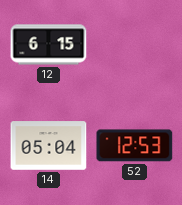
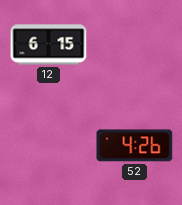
14: 05:04 -> none (49, 146)
52: 12:53 -> 4:26 (135, 146)
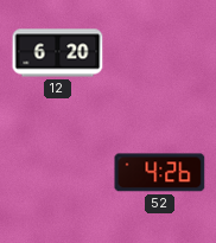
12: 6:15 -> 6:20 (58, 53)
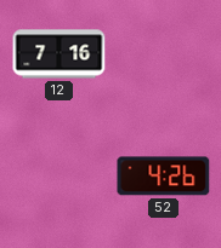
12: 6:20 -> 7:16 (59, 54)
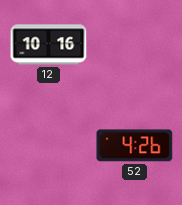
12: 7:16 -> 10:16 (49, 45)
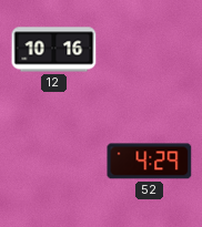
52: 4:26 -> 4:29 (150, 162)
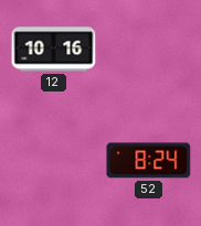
52: 4:29 -> 8:24 (149, 161)
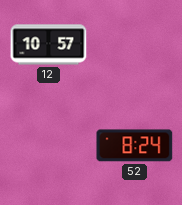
12: 10:16 -> 10:57 (49, 45)
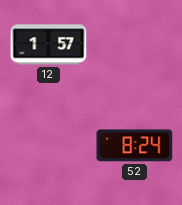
12: 10:57 -> 1:57 (49, 45)
